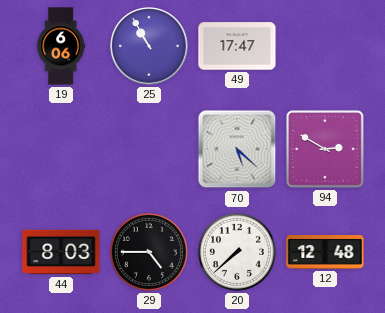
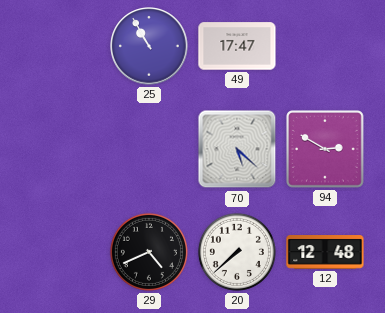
19: 6:06 -> none (61, 46)
44: 8:03 -> none (61, 252)
29: 4:45 -> 4:41 (149, 252)
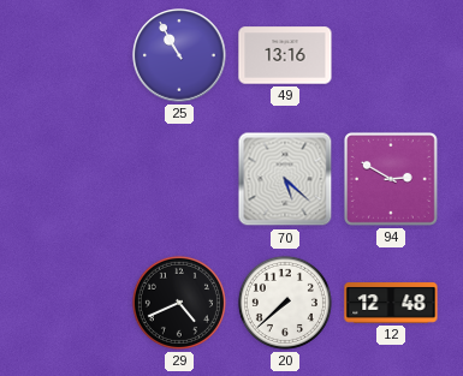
49: 17:47 -> 13:16 (285, 55)
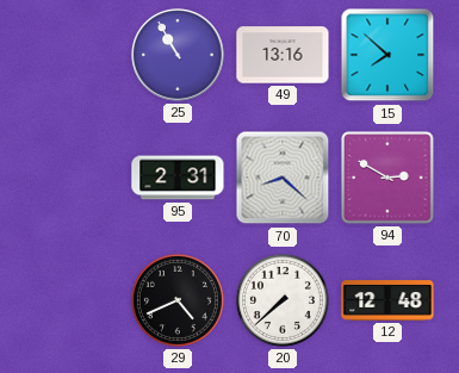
15: none -> 7:52 (387, 55)
95: none -> 2:31 (178, 178)
70: 5:22 -> 8:22 (283, 178)
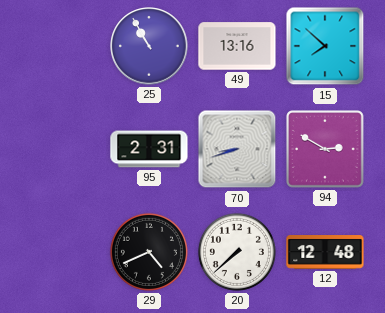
70: 8:22 -> 8:42 (237, 149)
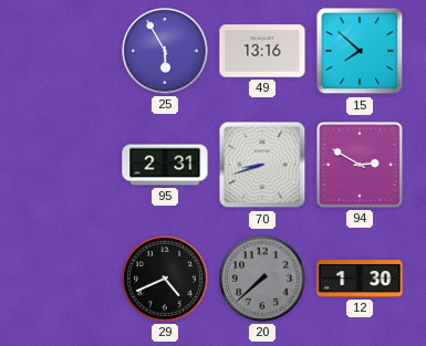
25: 10:55 -> 5:55 (165, 51)
20 dial: white -> grey (262, 279)
12: 12:48 -> 1:30 (360, 279)
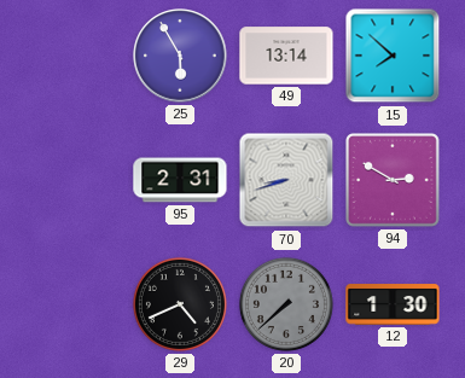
49: 13:16 -> 13:14 (286, 56)
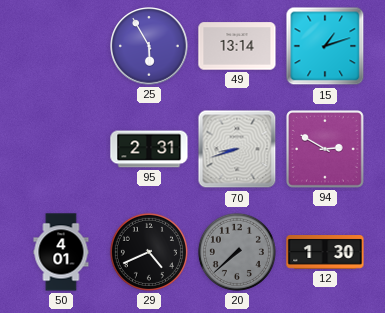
15: 7:52 -> 1:12 (325, 46)
50: none -> 4:01 (61, 252)
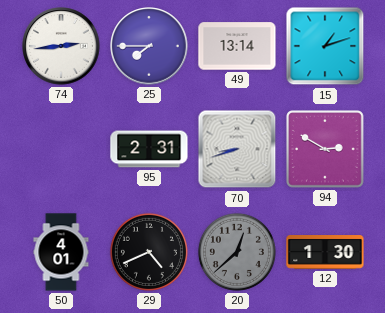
74: none -> 2:44 (61, 46)
25: 5:55 -> 7:45 (149, 46)
20: 7:38 -> 12:38 (237, 252)
